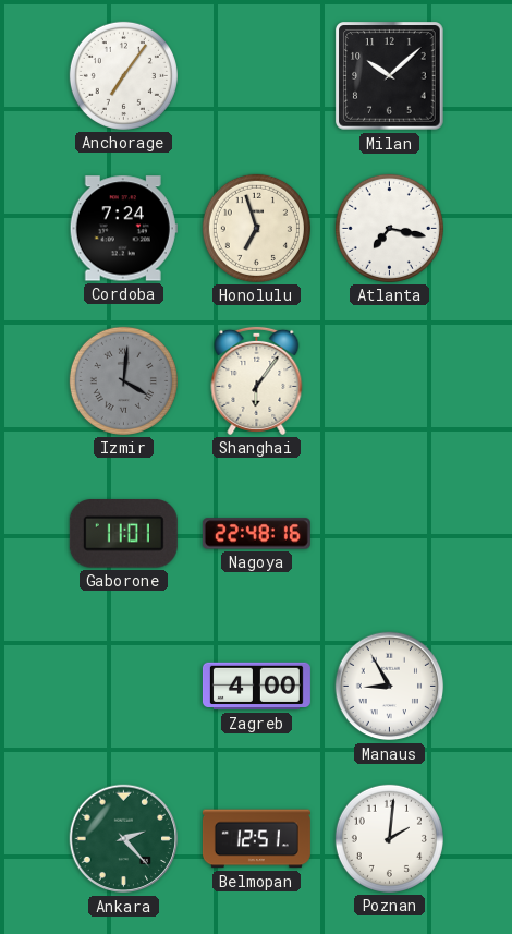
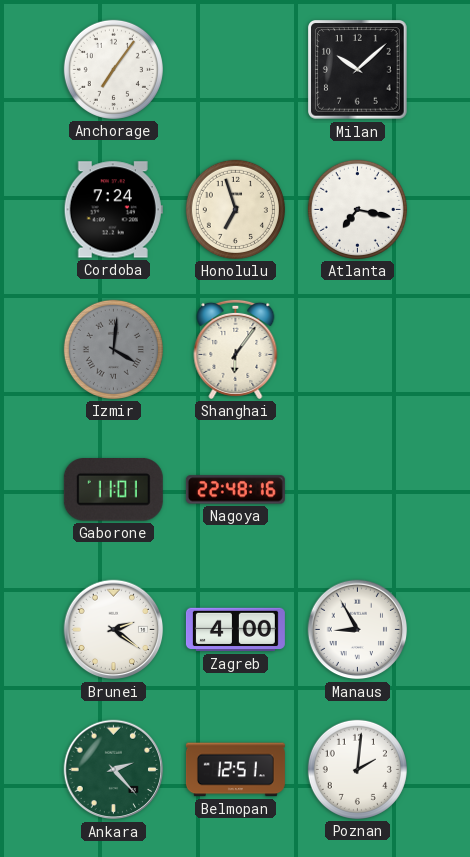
Brunei: none -> 2:21 (114, 630)
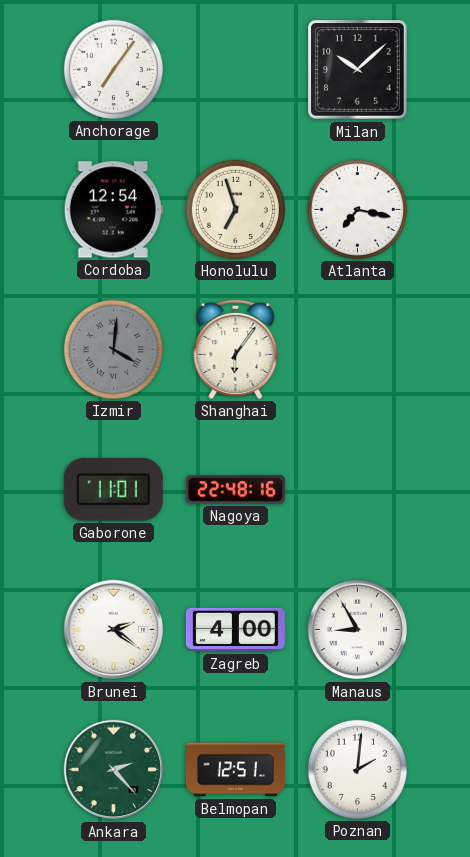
Cordoba: 7:24 -> 12:54 (113, 210)
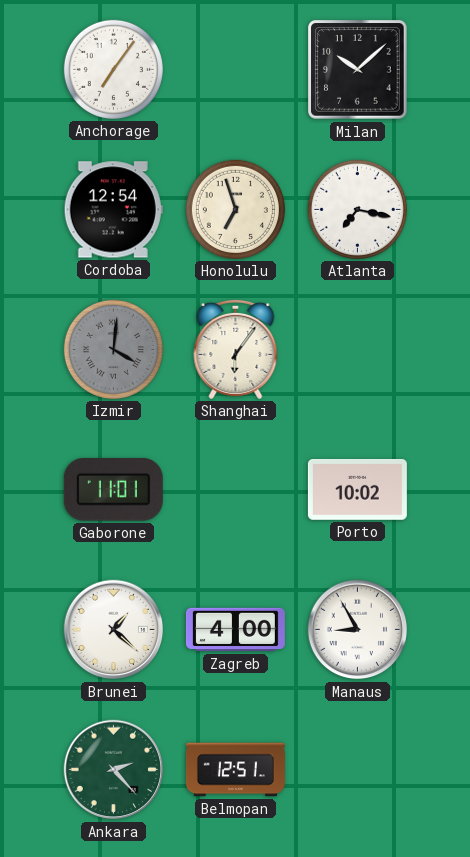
Nagoya: 22:48 -> none (235, 490)
Porto: none -> 10:02 (357, 489)
Brunei: 2:21 -> 1:22 (114, 630)
Poznan: 2:01 -> none (357, 769)
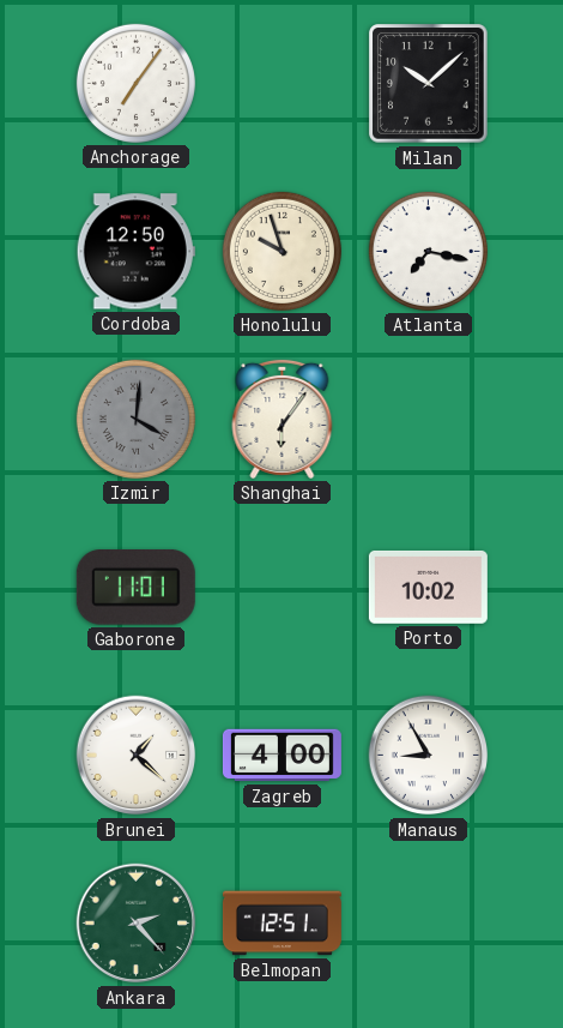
Cordoba: 12:54 -> 12:50 (135, 252)
Honolulu: 6:57 -> 9:57 (281, 251)
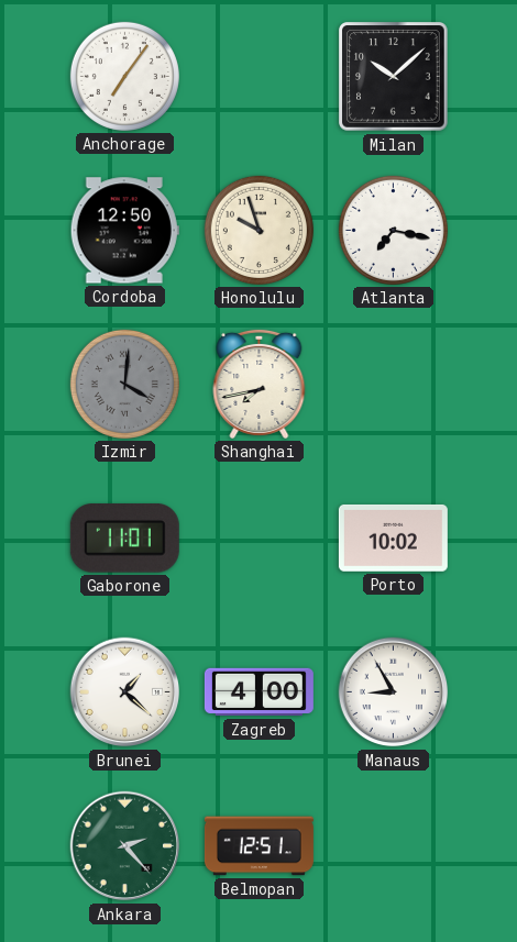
Shanghai: 6:06 -> 7:43 (260, 384)
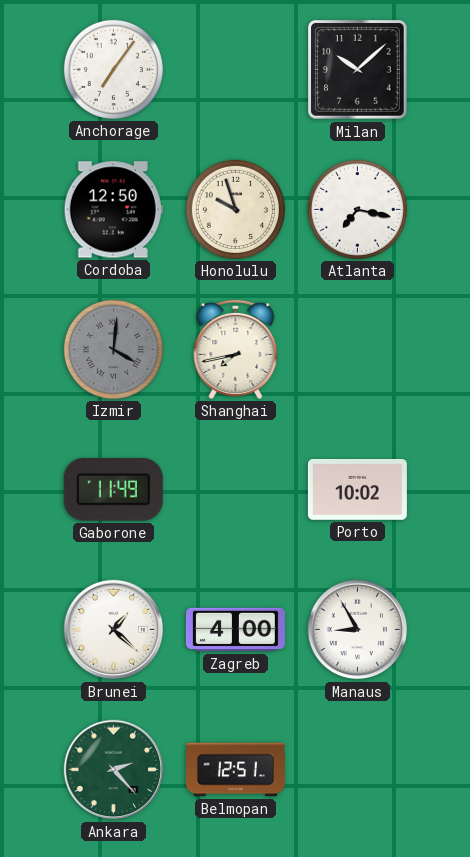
Gaborone: 11:01 -> 11:49 (113, 490)
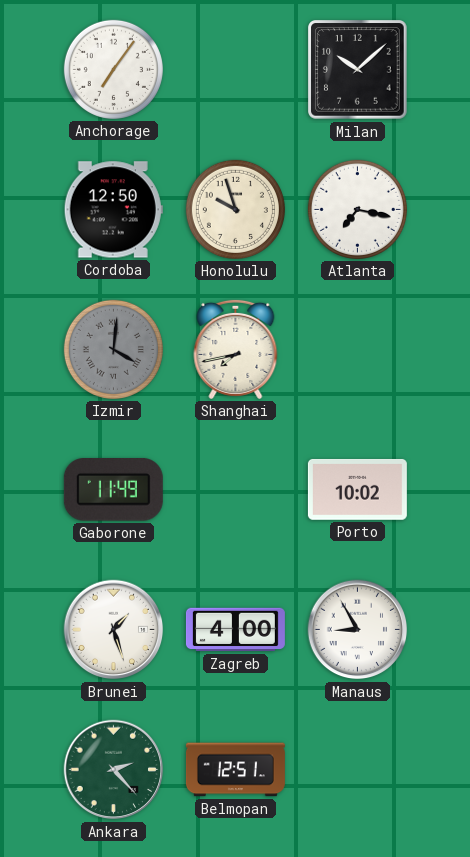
Brunei: 1:22 -> 1:27 (114, 630)
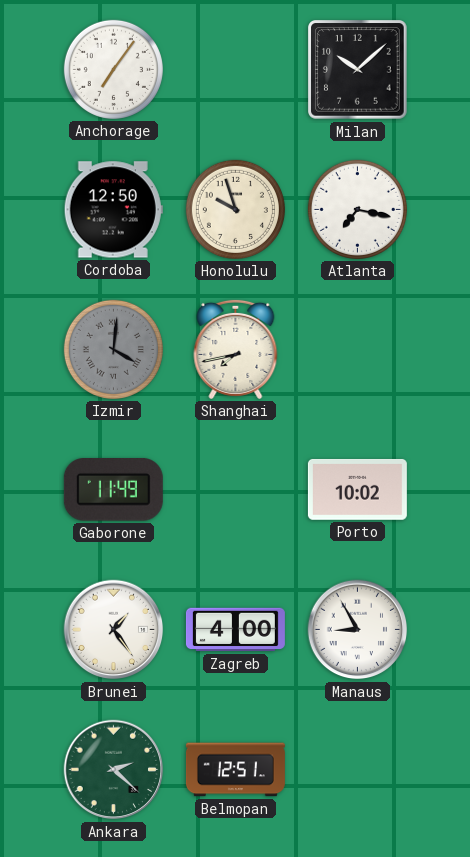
Brunei: 1:27 -> 1:24 (114, 630)
Ankara: 2:23 -> 2:22 (114, 770)
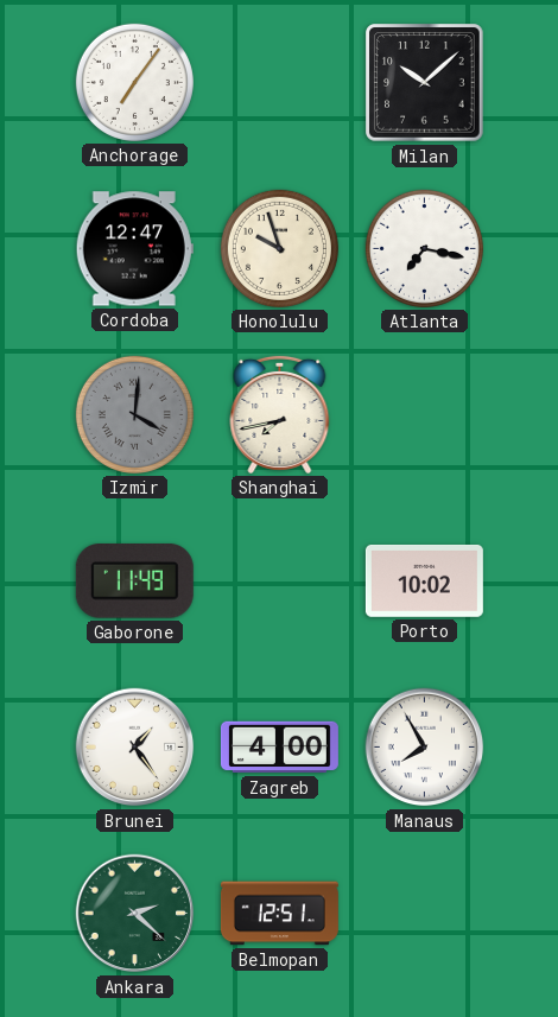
Cordoba: 12:50 -> 12:47 (134, 249)
Manaus: 8:55 -> 7:55 (425, 748)
